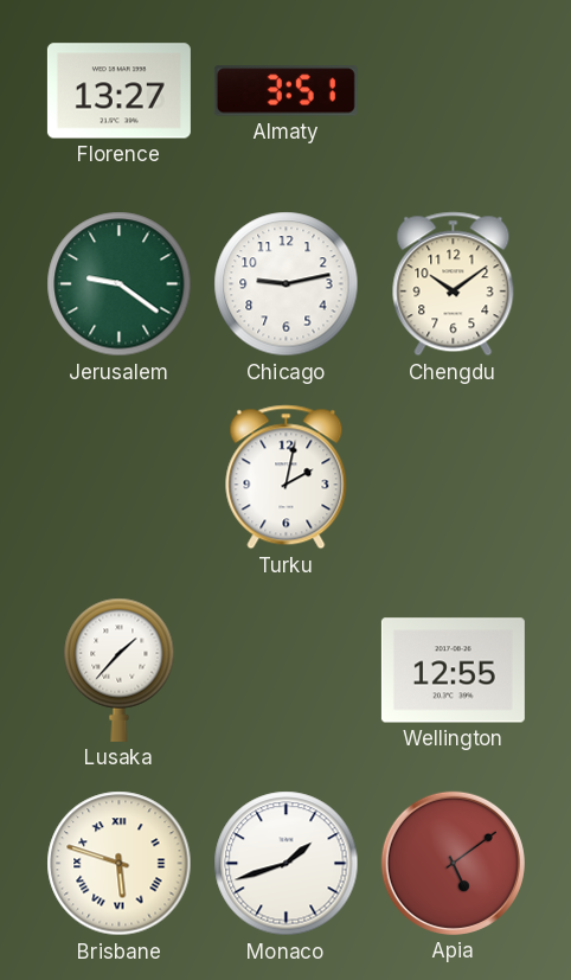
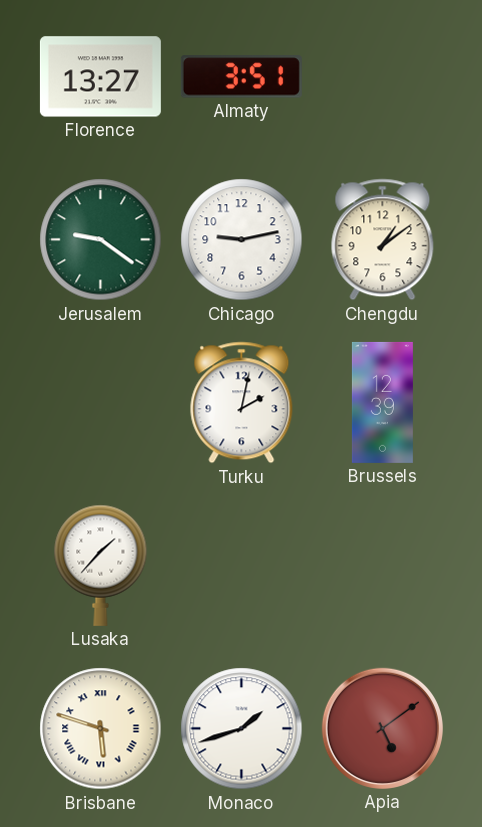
Chengdu: 10:09 -> 1:09 (383, 240)
Brussels: none -> 12:39 (382, 402)
Wellington: 12:55 -> none (453, 671)
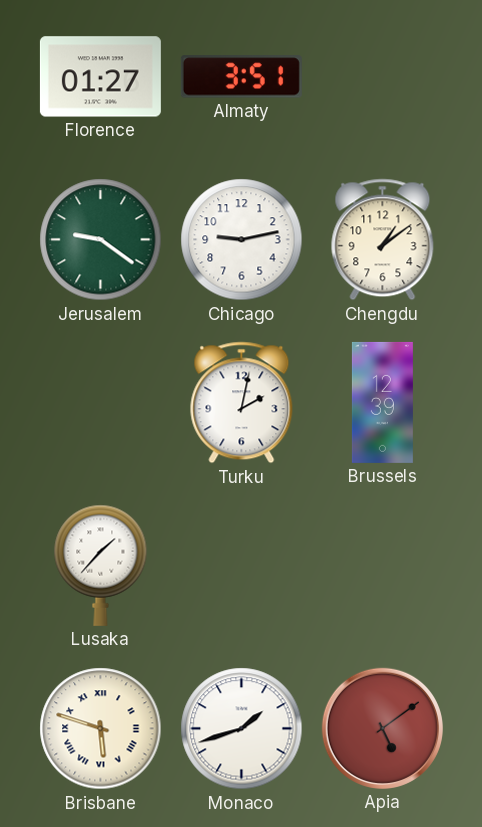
Florence: 13:27 -> 01:27 (100, 77)
